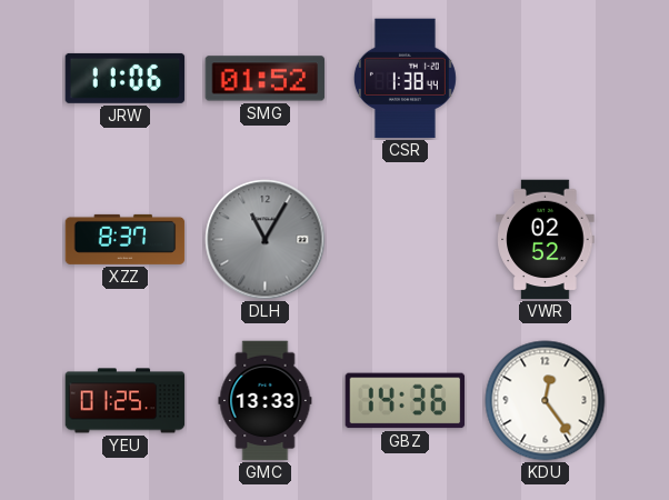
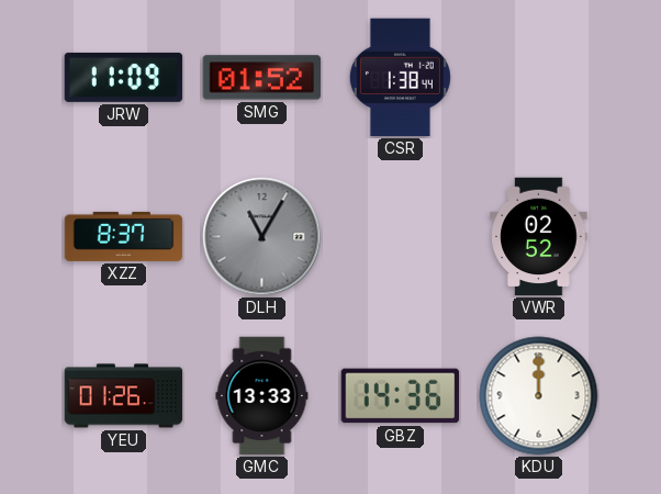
JRW: 11:06 -> 11:09 (124, 77)
YEU: 01:25 -> 01:26 (124, 396)
KDU: 12:24 -> 12:00 (539, 396)
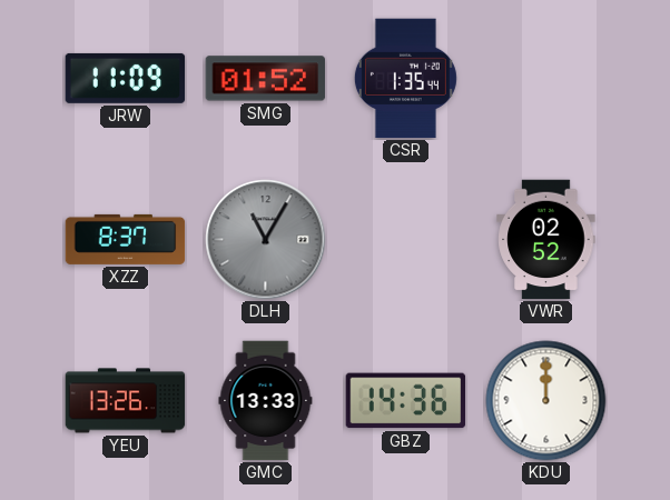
CSR: 1:38 -> 1:35 (405, 79)
YEU: 01:26 -> 13:26 (126, 401)
